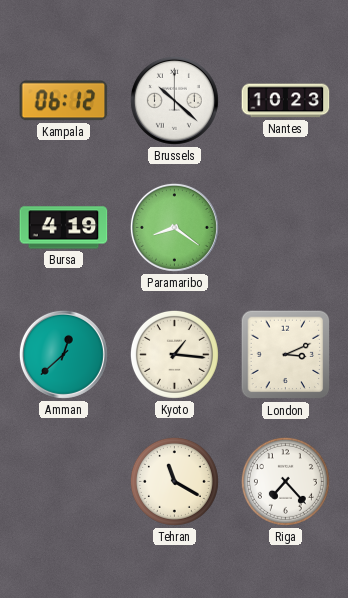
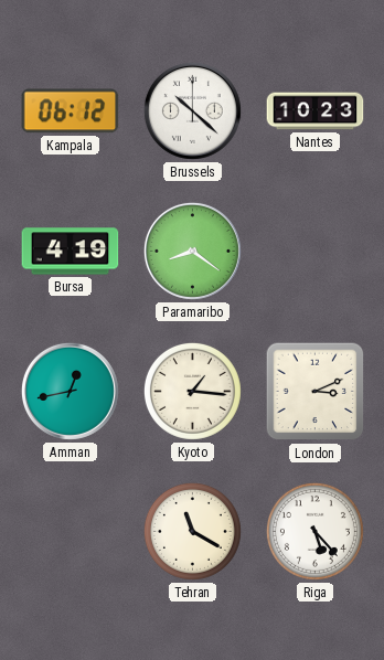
Amman: 12:38 -> 12:43 (70, 391)
Riga: 7:23 -> 5:23 (314, 531)
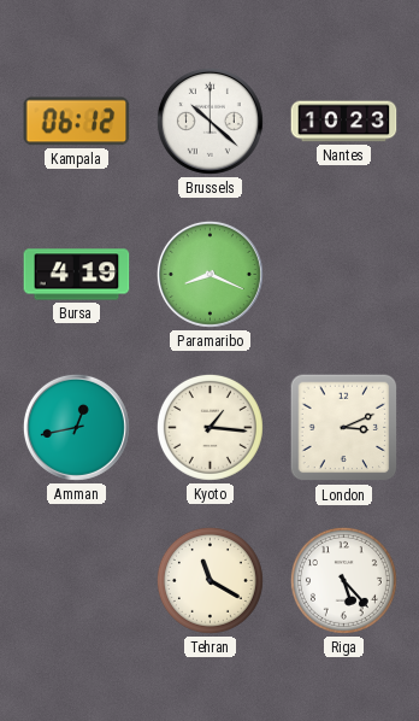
Paramaribo: 8:21 -> 8:19 (209, 274)
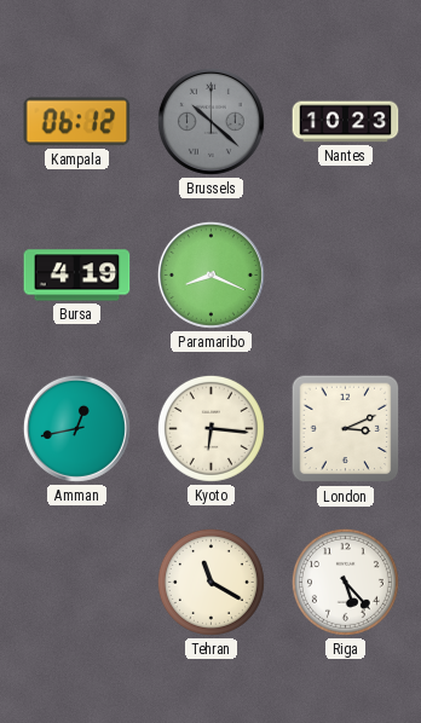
Brussels dial: white -> grey (211, 121)
Kyoto: 1:16 -> 6:16 (211, 428)
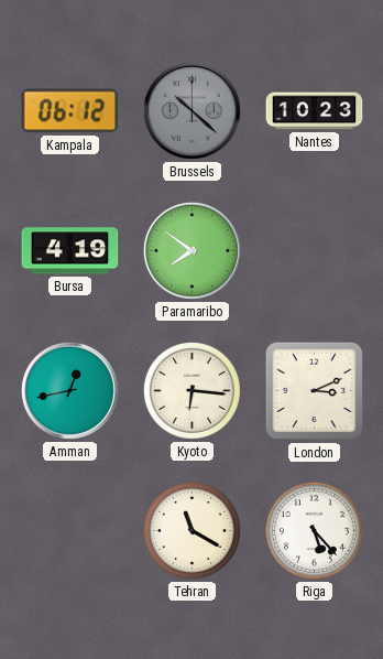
Paramaribo: 8:19 -> 7:51 (191, 250)
